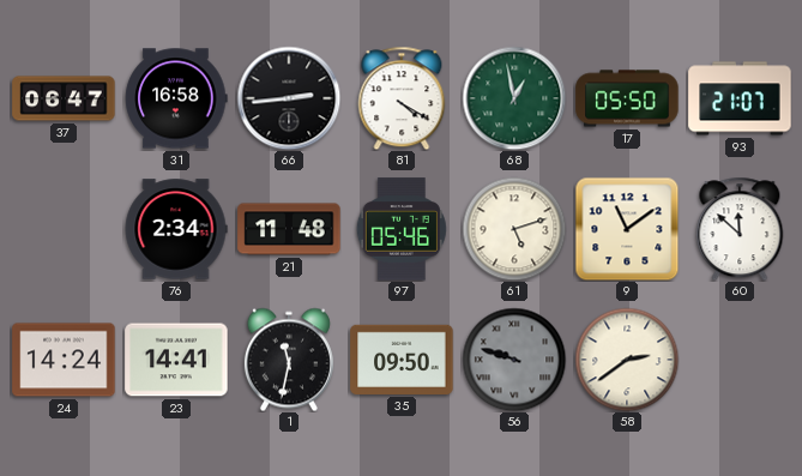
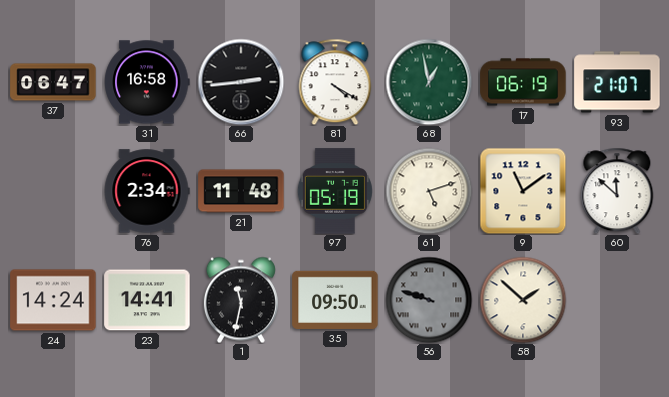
17: 05:50 -> 06:19 (523, 82)
97: 05:46 -> 05:19 (335, 191)
58: 2:39 -> 1:52 (523, 300)
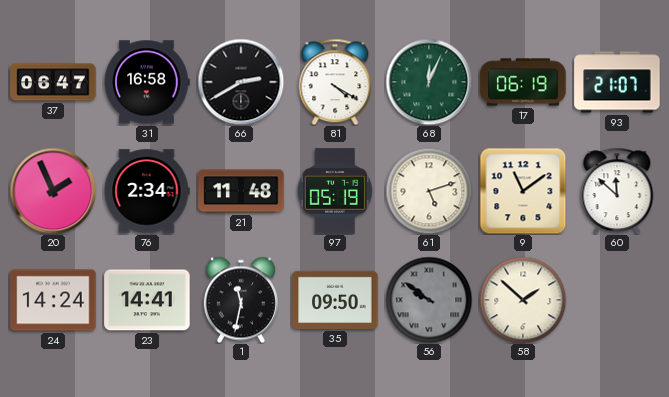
66: 2:44 -> 2:40 (241, 82)
68: 12:58 -> 12:04 (429, 82)
20: none -> 1:56 (53, 191)
56: 9:48 -> 9:51 (429, 300)
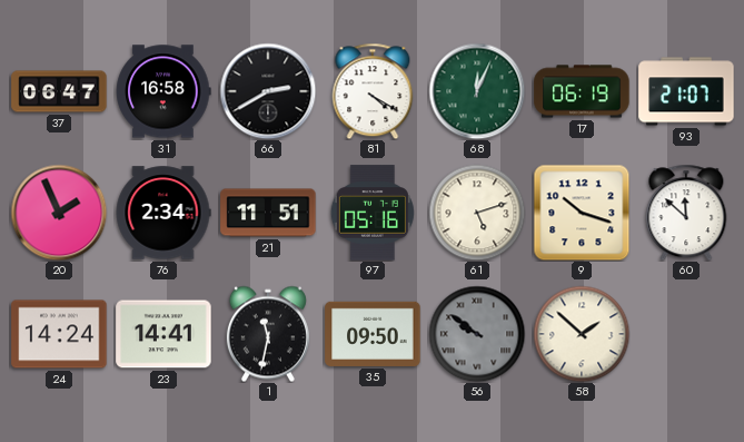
21: 11:48 -> 11:51 (268, 213)
97: 05:19 -> 05:16 (373, 213)
9: 11:09 -> 10:18 (582, 213)
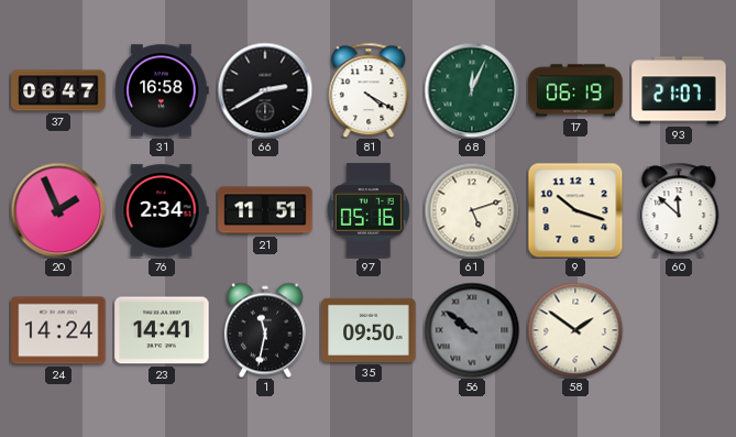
58: 1:52 -> 1:51 (575, 330)
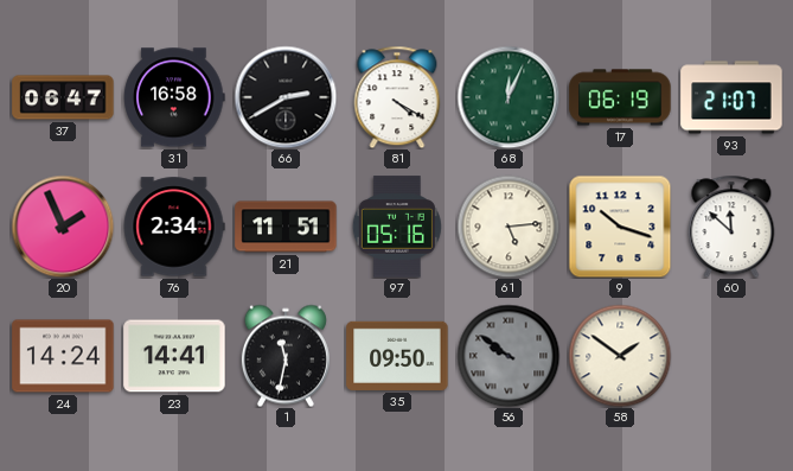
61: 5:12 -> 5:14 (509, 227)
